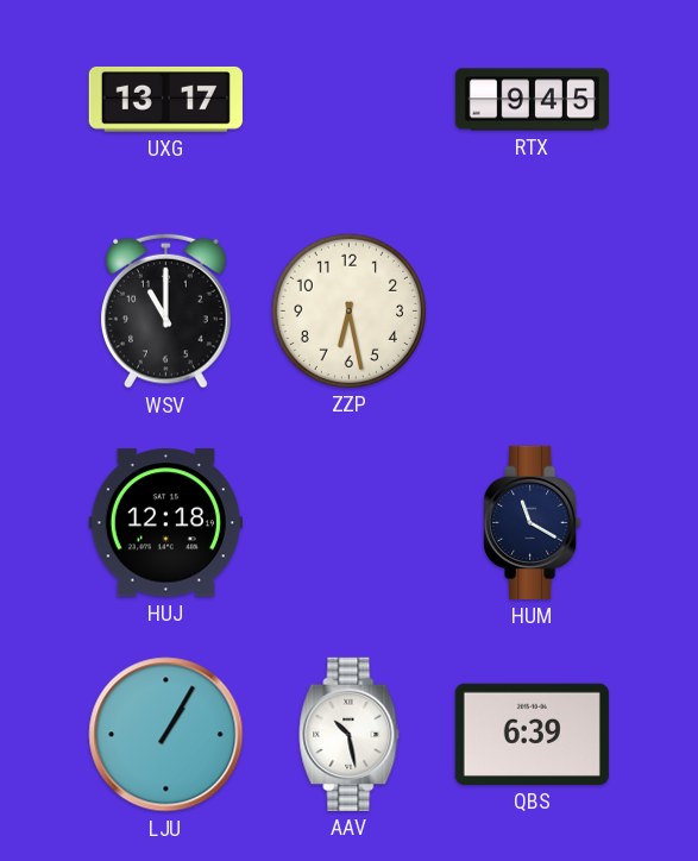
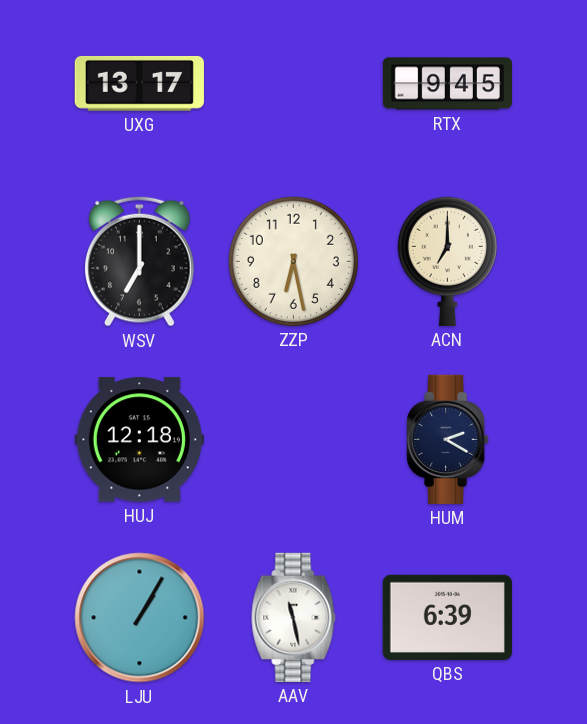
WSV: 11:00 -> 7:00 (140, 261)
ACN: none -> 7:00 (447, 261)
HUM: 11:20 -> 2:20 (448, 439)
AAV: 10:28 -> 11:28 (294, 617)
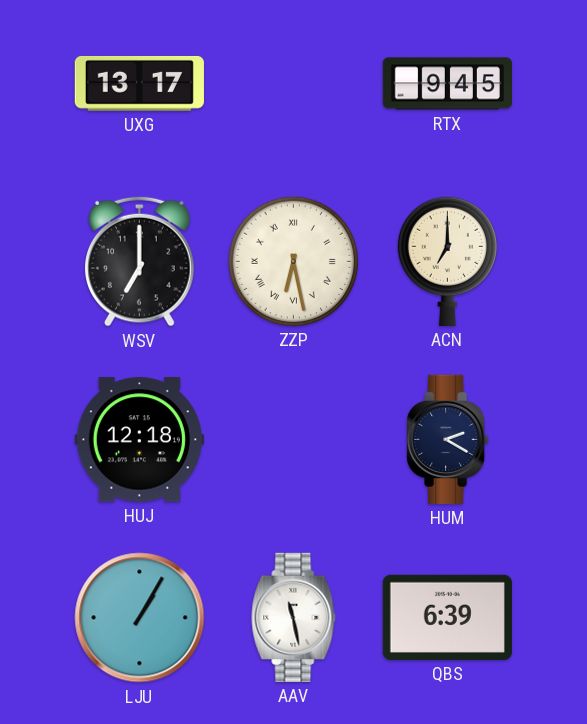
ZZP numerals: Arabic -> Roman (293, 261)
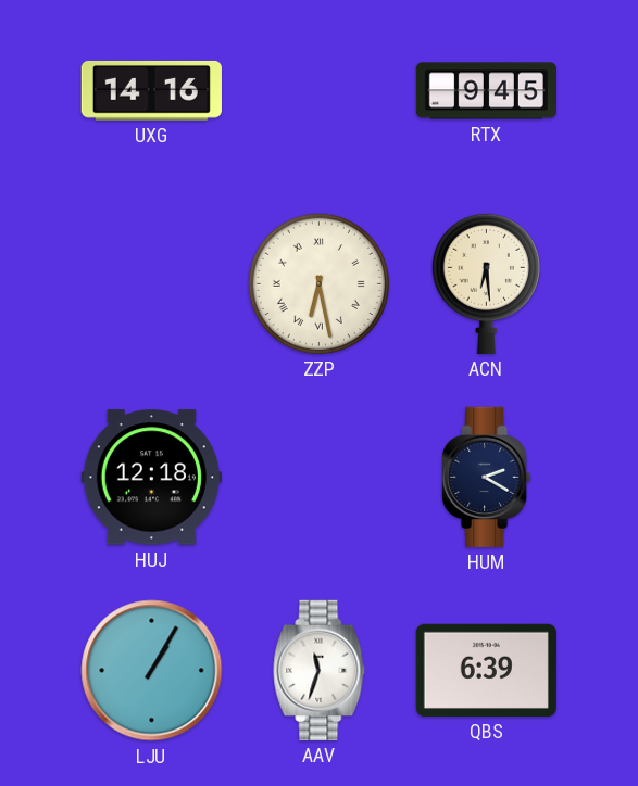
UXG: 13:17 -> 14:16 (151, 90)
WSV: 7:00 -> none (140, 261)
ACN: 7:00 -> 6:29 (486, 283)
AAV: 11:28 -> 11:33 (320, 670)
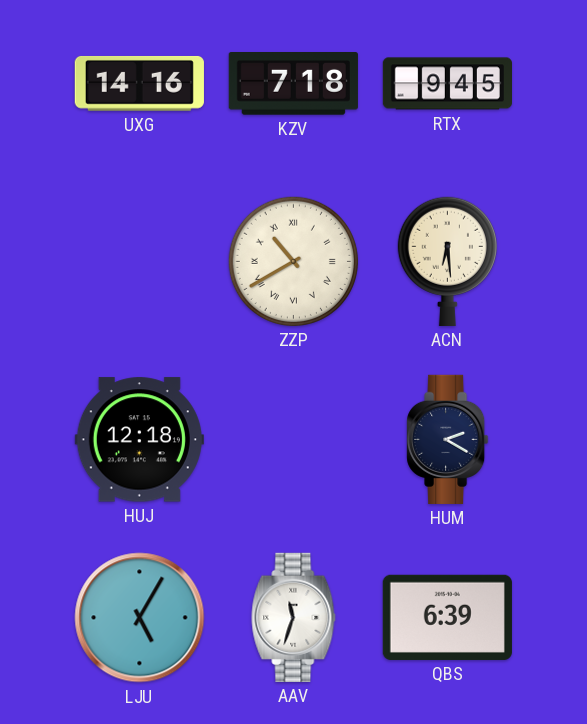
KZV: none -> 7:18 (293, 84)
ZZP: 6:28 -> 10:40 (293, 261)
LJU: 1:05 -> 5:05 (140, 618)
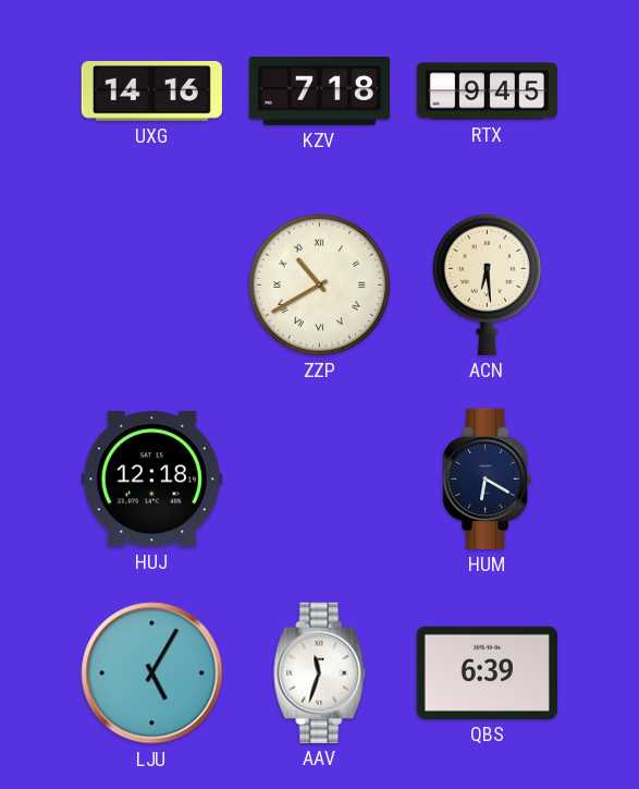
HUM: 2:20 -> 6:20 (488, 478)
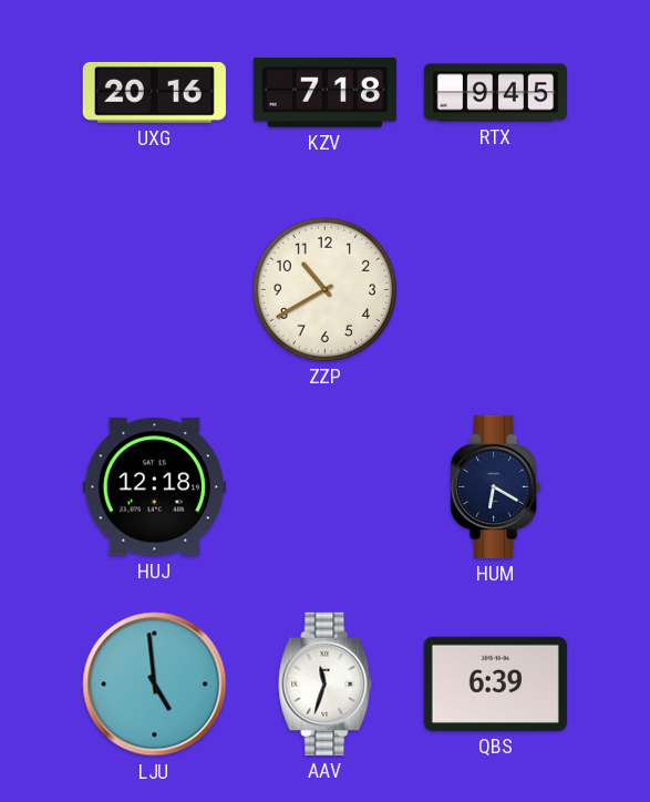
UXG: 14:16 -> 20:16 (154, 92)
ZZP numerals: Roman -> Arabic (324, 289)
ACN: 6:29 -> none (487, 284)
LJU: 5:05 -> 4:59 (155, 685)
